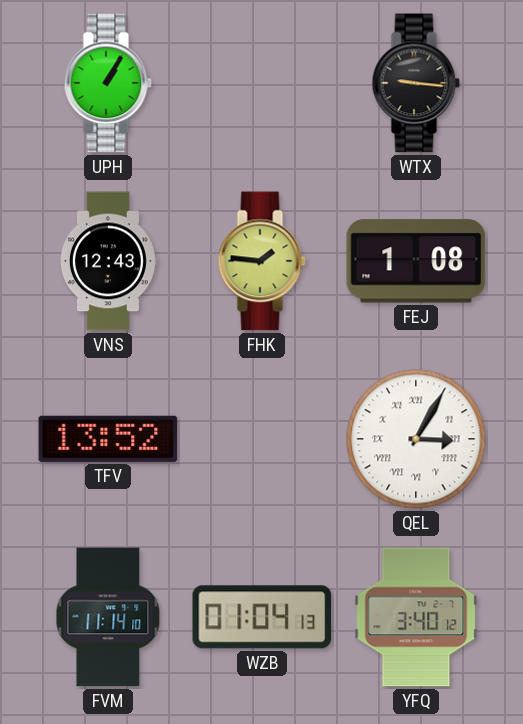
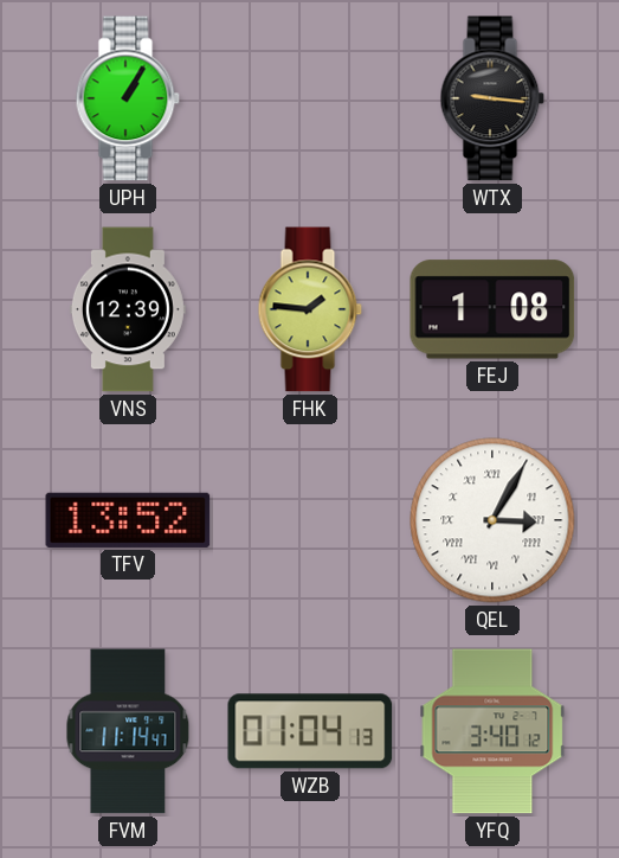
VNS: 12:43 -> 12:39 (128, 309)
FVM: 11:14:10 -> 11:14:47 (128, 731)
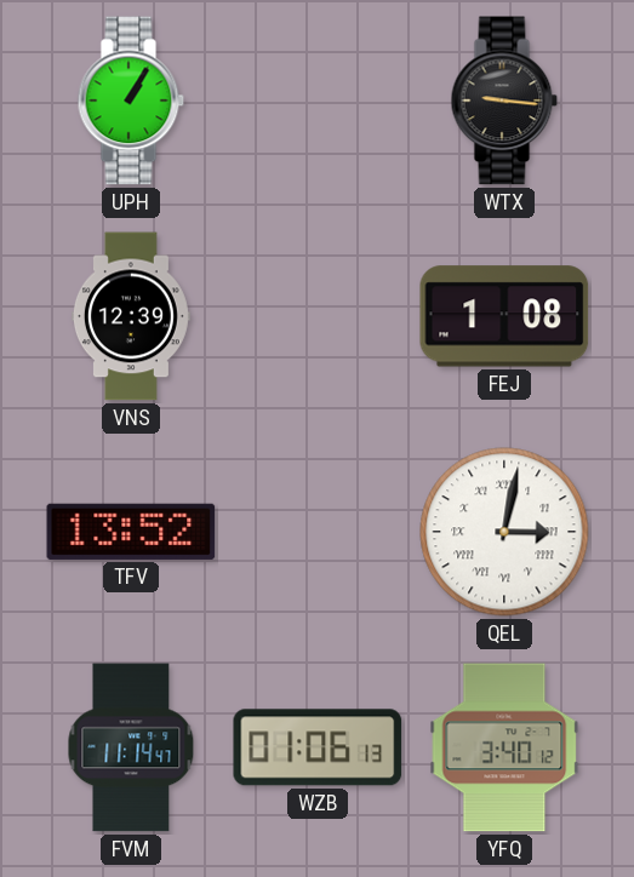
FHK: 1:46 -> none (310, 309)
QEL: 3:05 -> 3:02 (504, 532)
WZB: 01:04 -> 01:06 (318, 747)
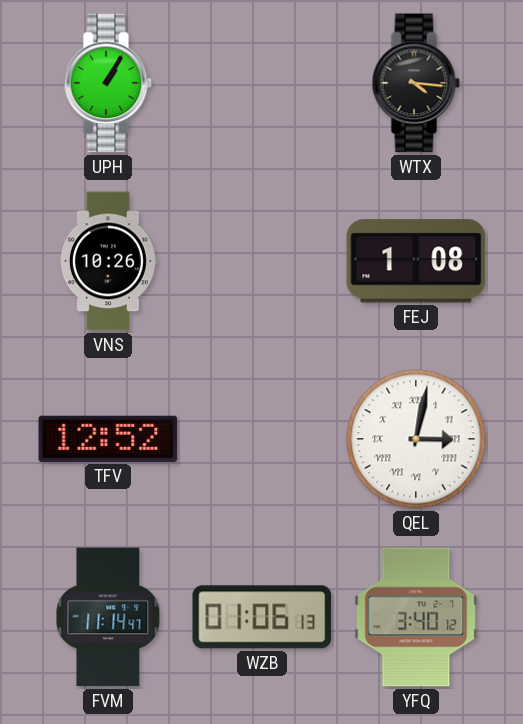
WTX: 9:16 -> 4:16 (416, 83)
VNS: 12:39 -> 10:26 (108, 261)
TFV: 13:52 -> 12:52 (108, 439)
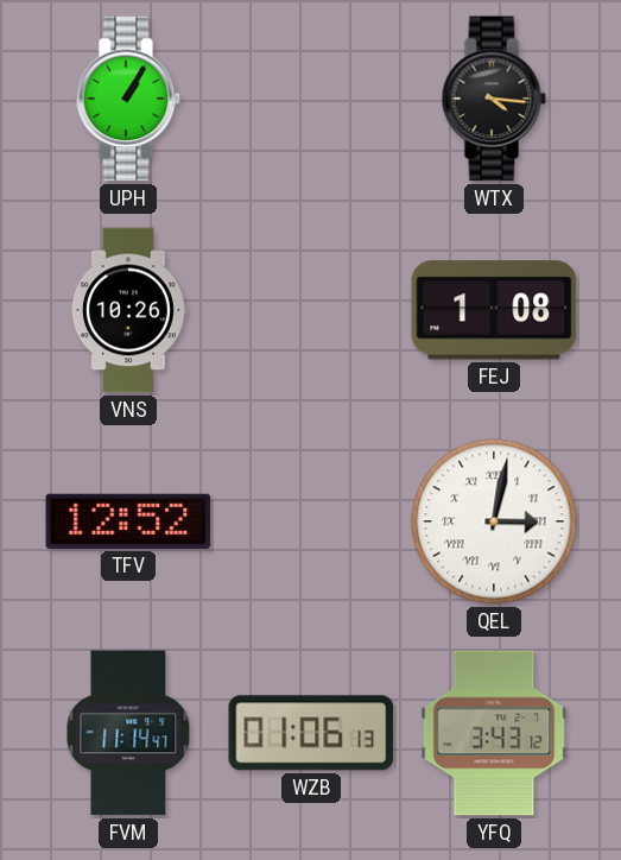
YFQ: 3:40 -> 3:43 (494, 733)
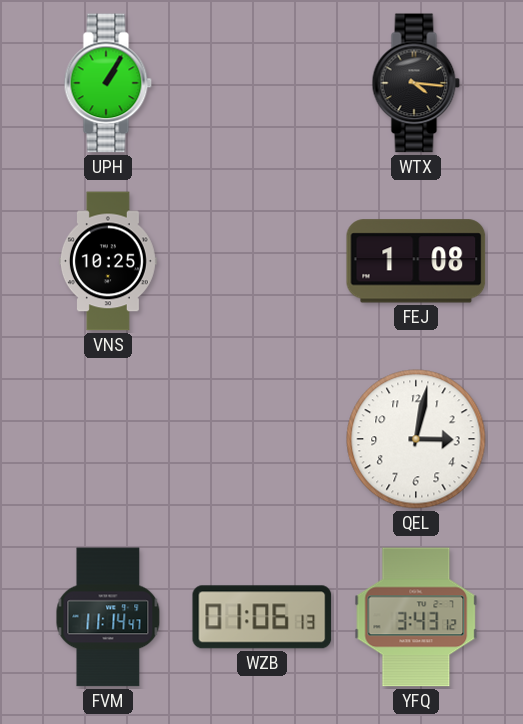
VNS: 10:26 -> 10:25 (108, 261)
TFV: 12:52 -> none (128, 521)
QEL numerals: Roman -> Arabic (416, 439)
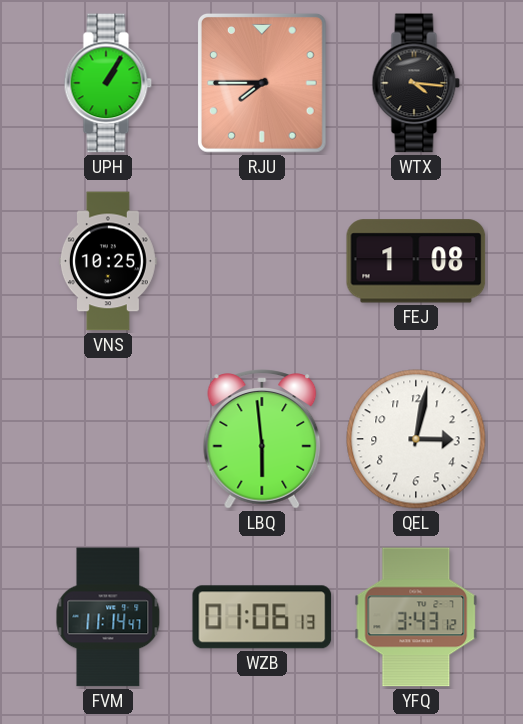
RJU: none -> 7:45 (262, 83)
LBQ: none -> 5:59 (262, 439)
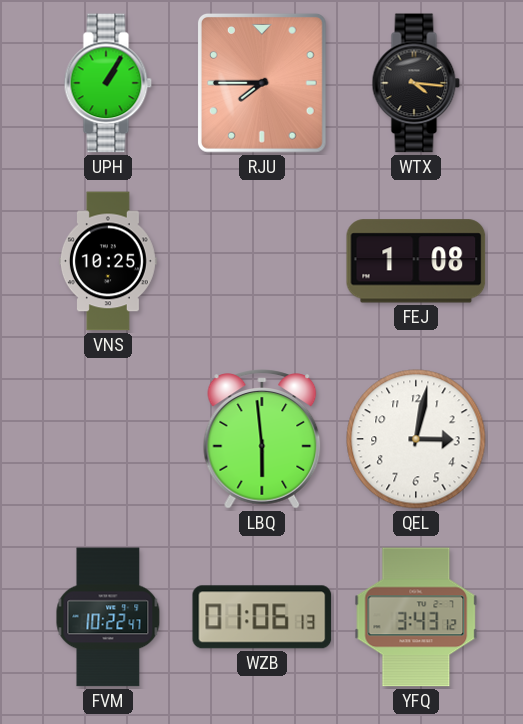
FVM: 11:14 -> 10:22 (108, 617)
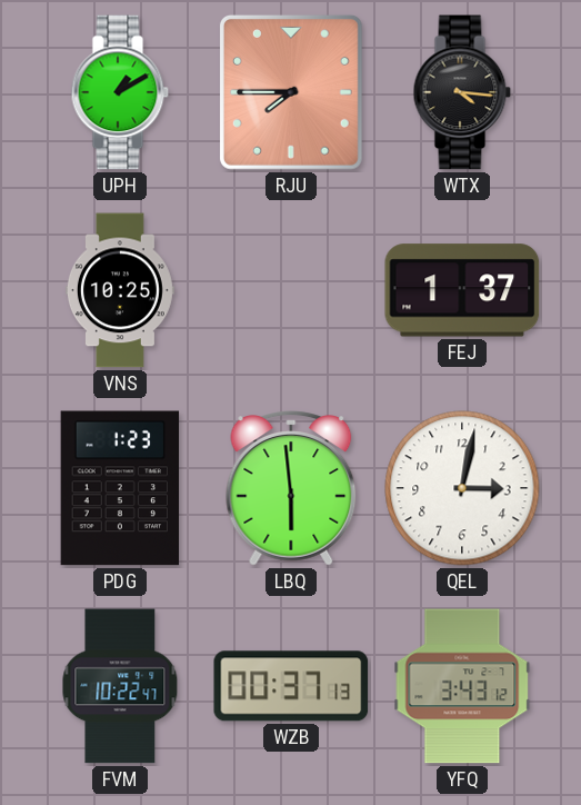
UPH: 1:05 -> 1:10 (120, 92)
FEJ: 1:08 -> 1:37 (462, 290)
PDG: none -> 1:23 (120, 488)
WZB: 01:06 -> 00:37 (291, 686)
